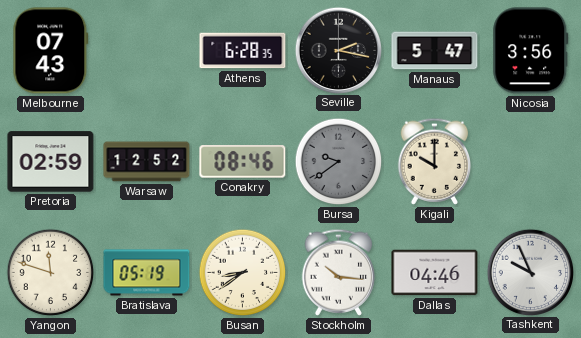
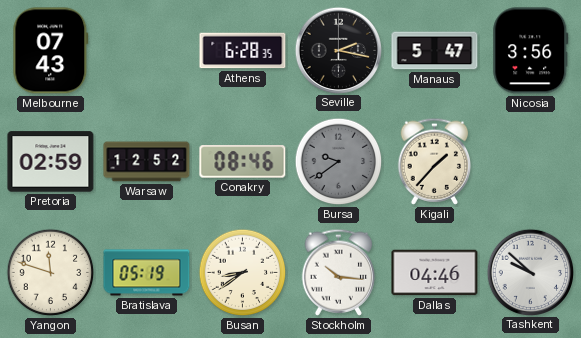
Kigali: 10:00 -> 1:37 (435, 161)
Tashkent: 9:56 -> 9:52 (530, 272)
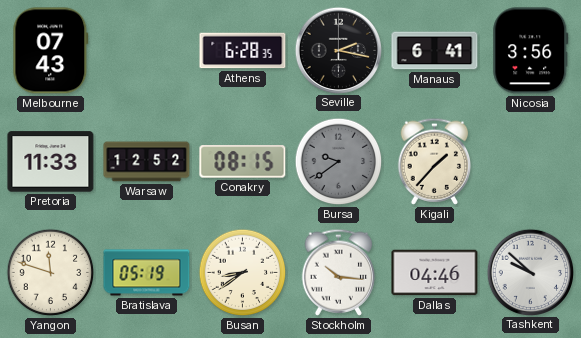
Manaus: 5:47 -> 6:41 (435, 51)
Pretoria: 02:59 -> 11:33 (51, 162)
Conakry: 08:46 -> 08:15 (243, 162)
